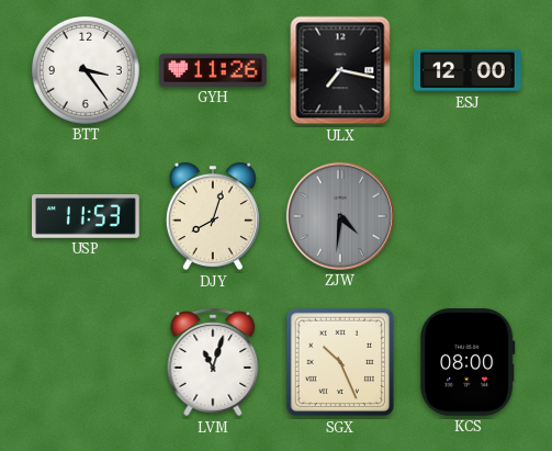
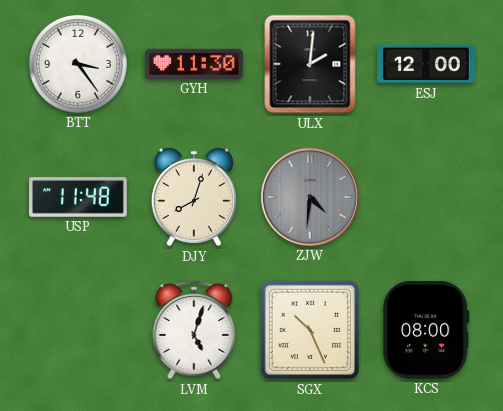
GYH: 11:26 -> 11:30 (195, 64)
ULX: 7:17 -> 2:01 (310, 64)
USP: 11:53 -> 11:48 (79, 197)
LVM: 11:03 -> 5:03 (194, 330)
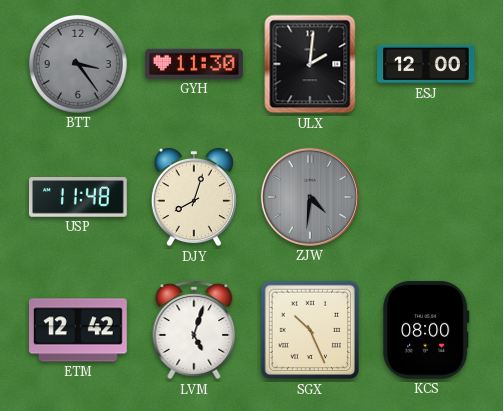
BTT dial: white -> grey (78, 64)
ETM: none -> 12:42 (79, 330)
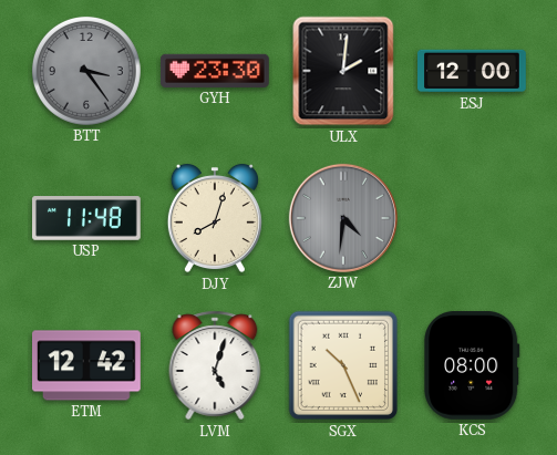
GYH: 11:30 -> 23:30 (216, 71)
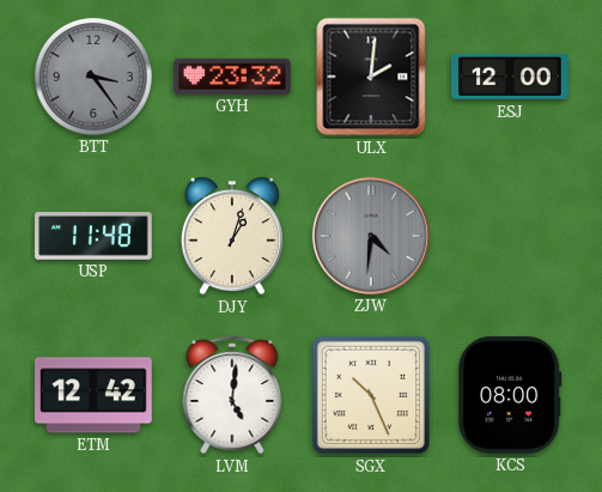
GYH: 23:30 -> 23:32 (233, 77)
DJY: 8:03 -> 1:03 (232, 236)
LVM: 5:03 -> 5:01 (232, 395)
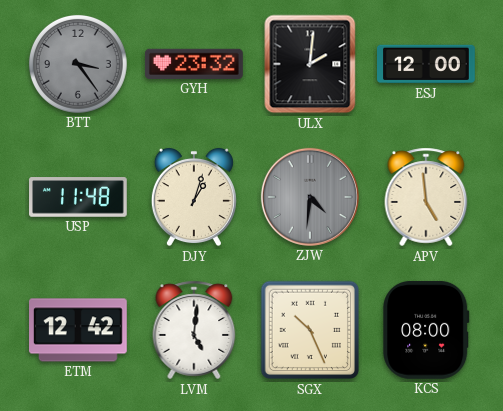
APV: none -> 4:59 (426, 197)
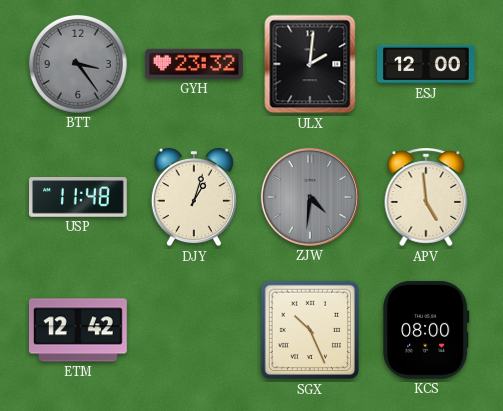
LVM: 5:01 -> none (194, 330)
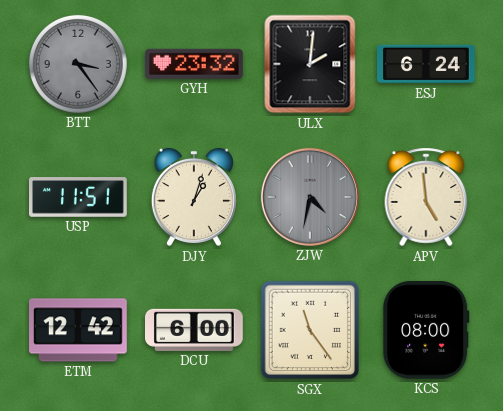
ESJ: 12:00 -> 6:24 (427, 64)
USP: 11:48 -> 11:51 (79, 197)
ZJW: 4:31 -> 4:32 (310, 197)
DCU: none -> 6:00 (195, 330)
SGX: 10:26 -> 11:24 (310, 330)
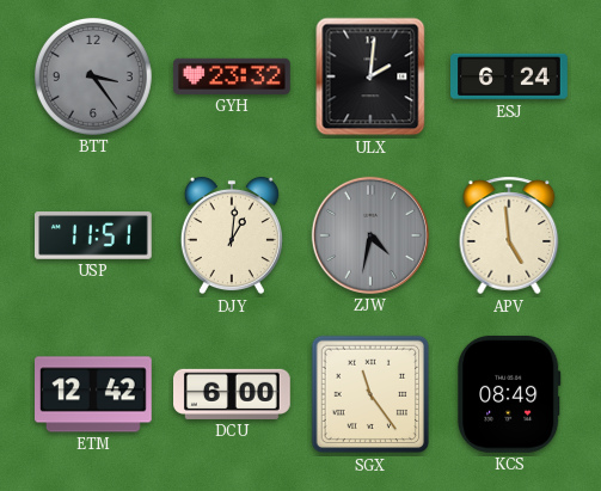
DJY: 1:03 -> 1:01 (232, 235)
KCS: 08:00 -> 08:49 (509, 394)
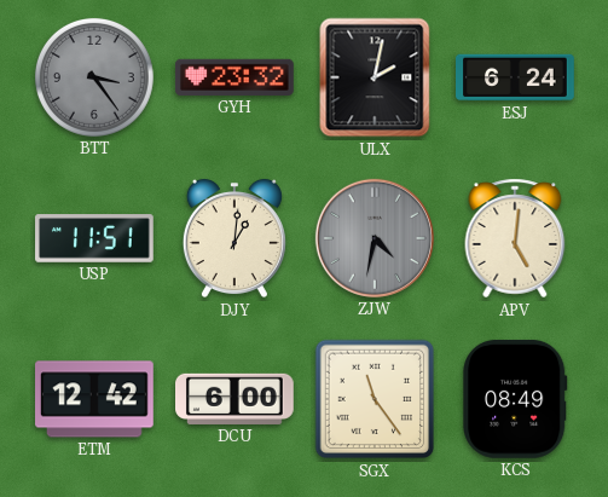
ULX: 2:01 -> 2:02 (375, 77)
APV: 4:59 -> 5:01 (515, 238)
